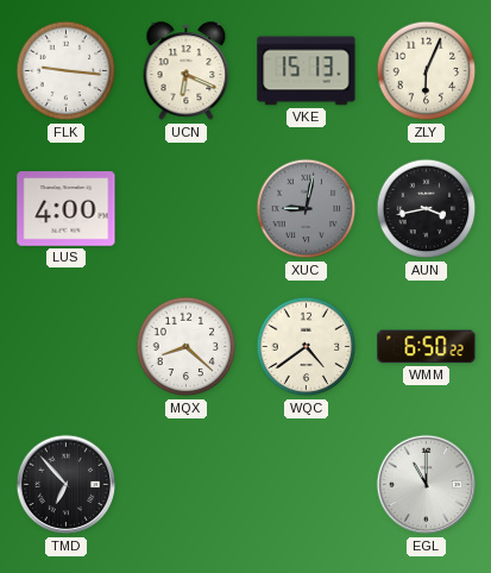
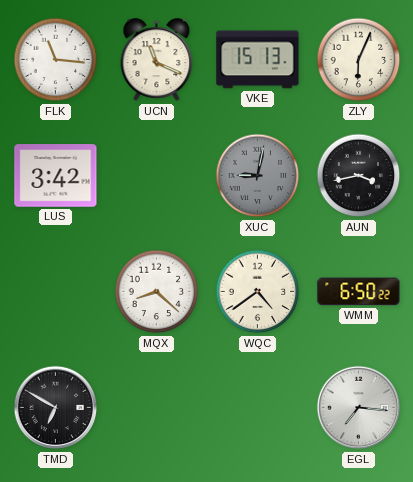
FLK: 9:16 -> 11:16 (56, 60)
UCN: 6:19 -> 11:19 (157, 60)
LUS: 4:00 -> 3:42 (56, 176)
TMD: 6:53 -> 6:50 (56, 408)
EGL: 11:00 -> 7:16 (359, 408)
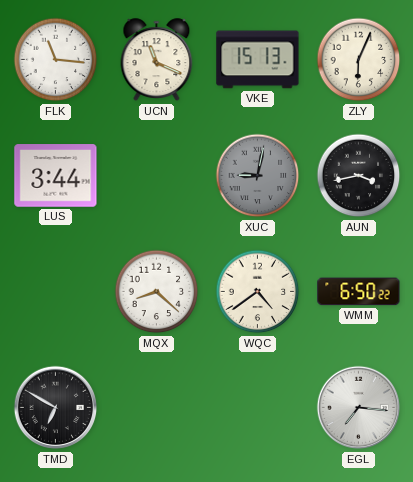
LUS: 3:42 -> 3:44 (56, 176)
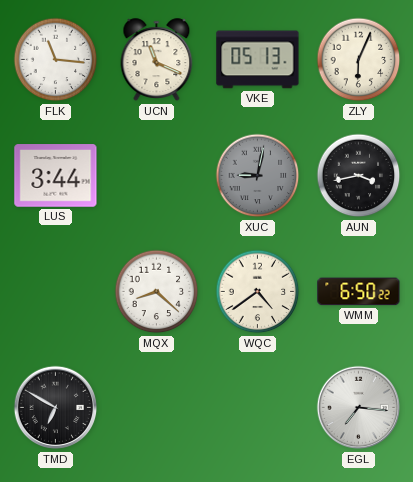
VKE: 15:13 -> 05:13 (258, 60)
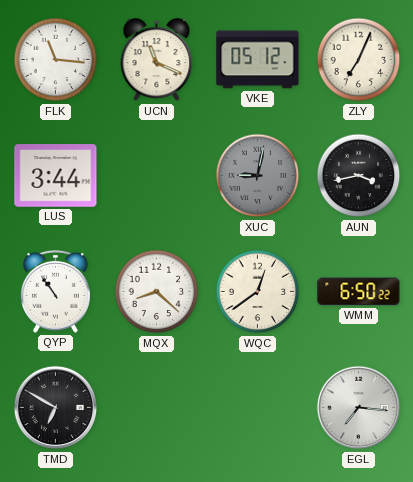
VKE: 05:13 -> 05:12 (258, 60)
ZLY: 6:04 -> 7:04 (359, 60)
QYP: none -> 10:54 (55, 291)
WQC: 4:39 -> 12:39 (258, 292)
